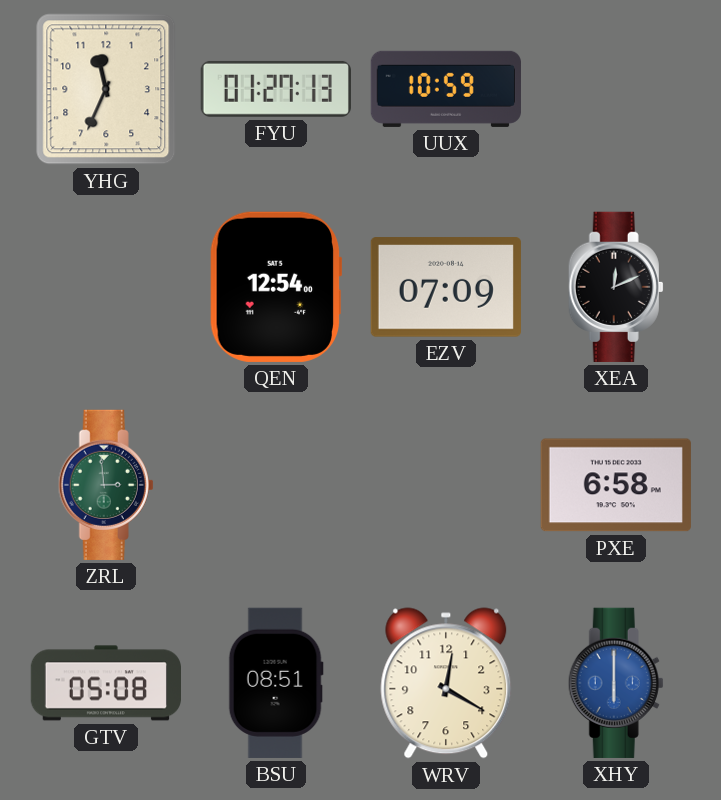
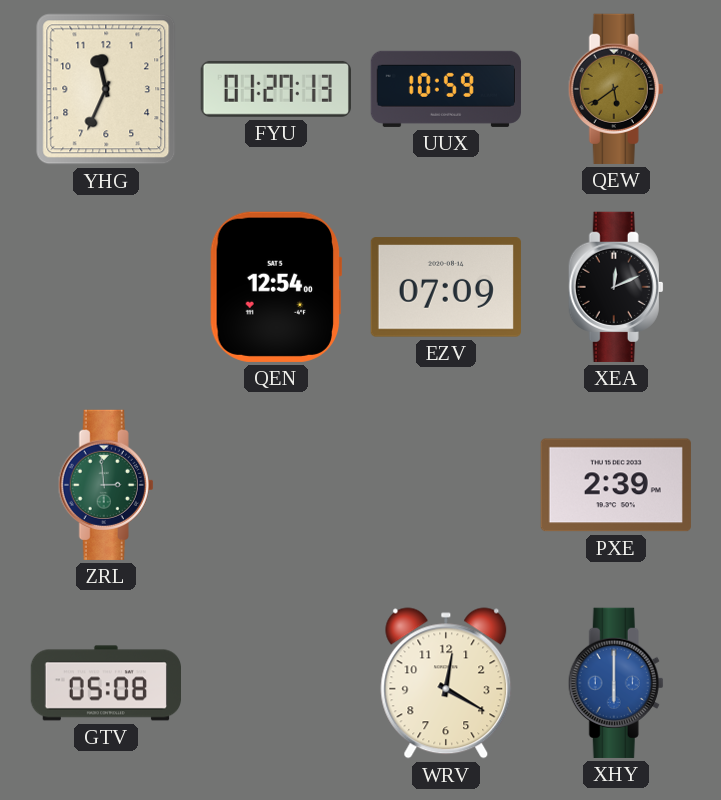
QEW: none -> 5:39 (616, 89)
PXE: 6:58 -> 2:39 (616, 485)
BSU: 08:51 -> none (276, 683)
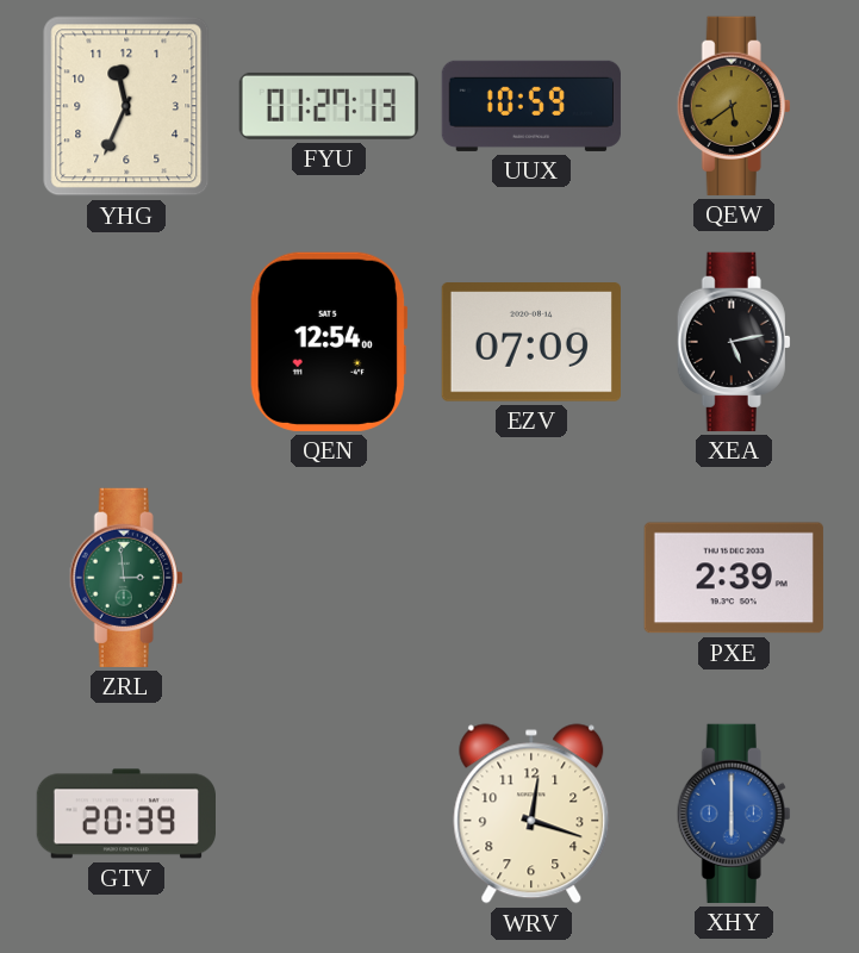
XEA: 12:11 -> 5:13 (734, 342)
GTV: 05:08 -> 20:39 (125, 814)
WRV: 12:20 -> 12:18 (531, 814)
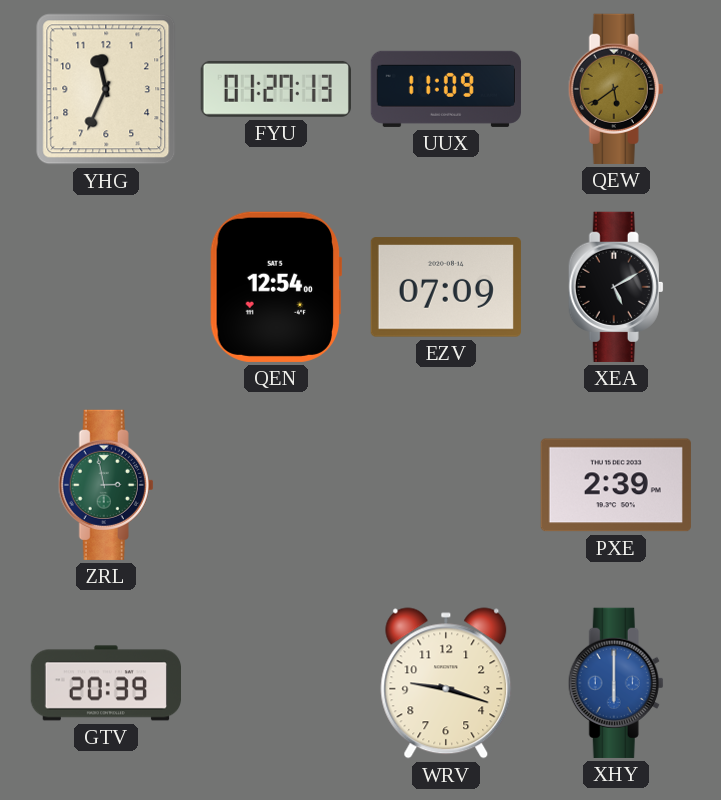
UUX: 10:59 -> 11:09 (446, 89)
XEA: 5:13 -> 5:10 (616, 287)
ZRL: 2:59 -> 2:58 (106, 485)
WRV: 12:18 -> 9:18 (446, 683)
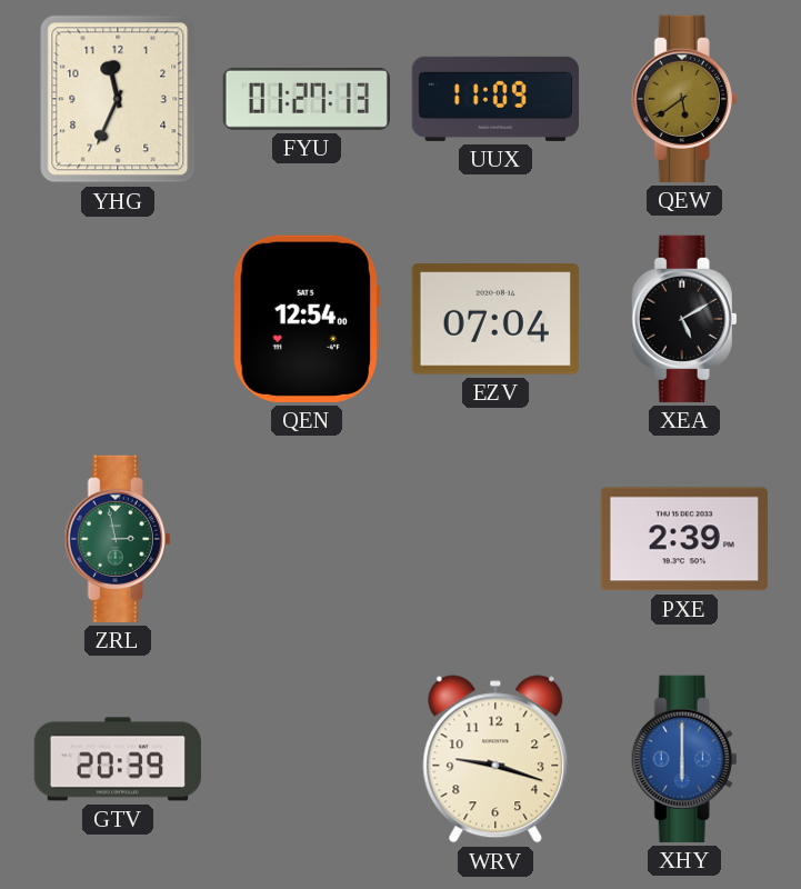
EZV: 07:09 -> 07:04 (495, 319)
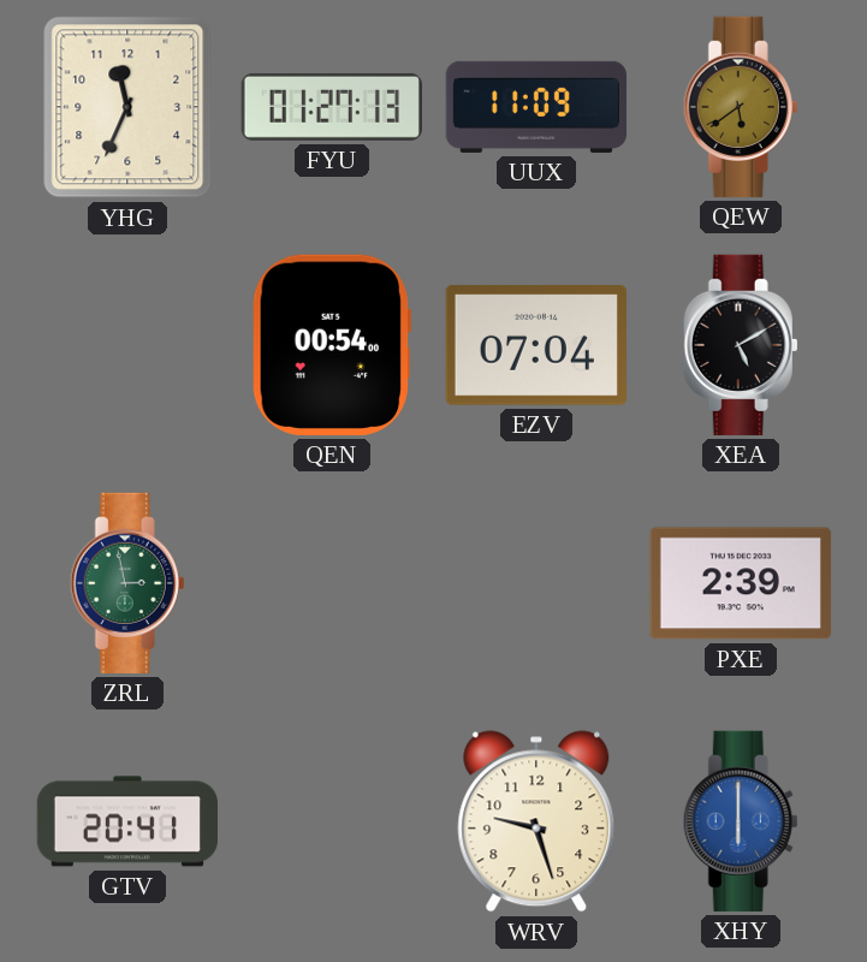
QEN: 12:54 -> 00:54 (332, 345)
GTV: 20:39 -> 20:41 (126, 821)
WRV: 9:18 -> 9:27 (536, 821)
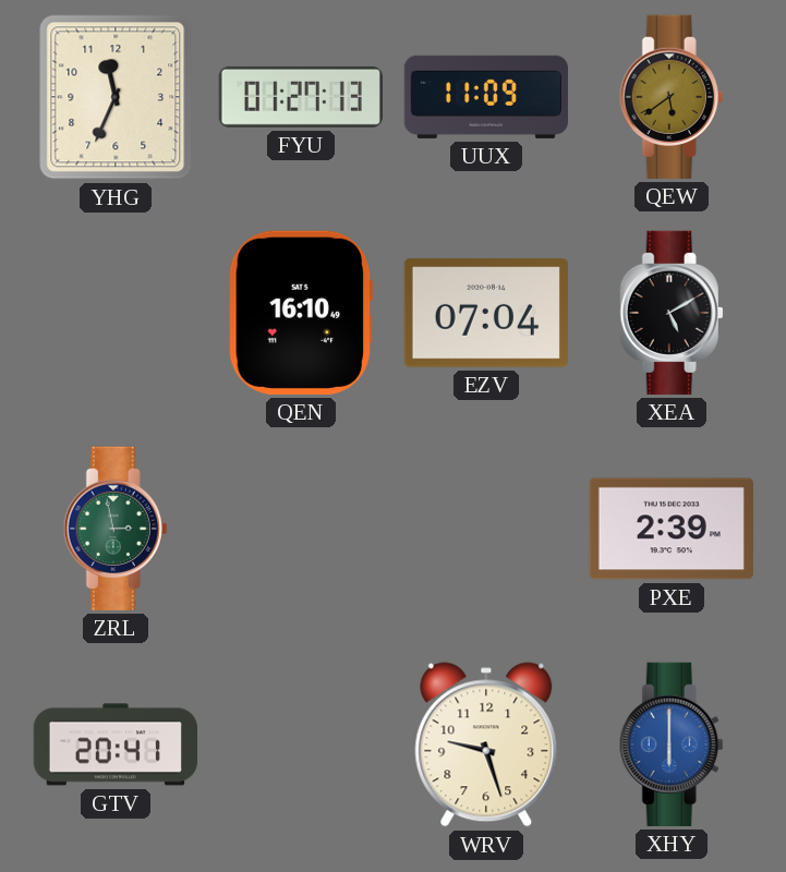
QEN: 00:54 -> 16:10 (301, 313)
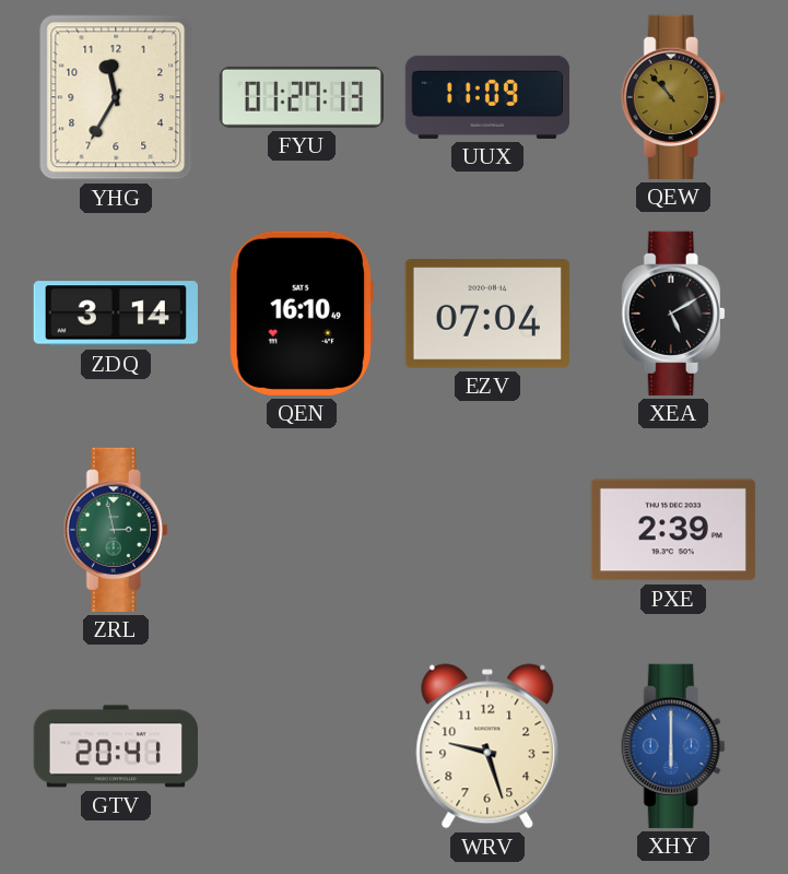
YHG: 11:34 -> 11:35 (116, 97)
QEW: 5:39 -> 10:53 (673, 97)
ZDQ: none -> 3:14 (116, 314)
